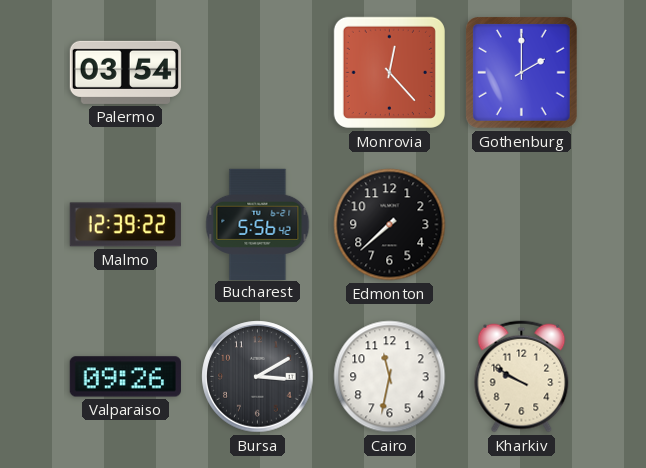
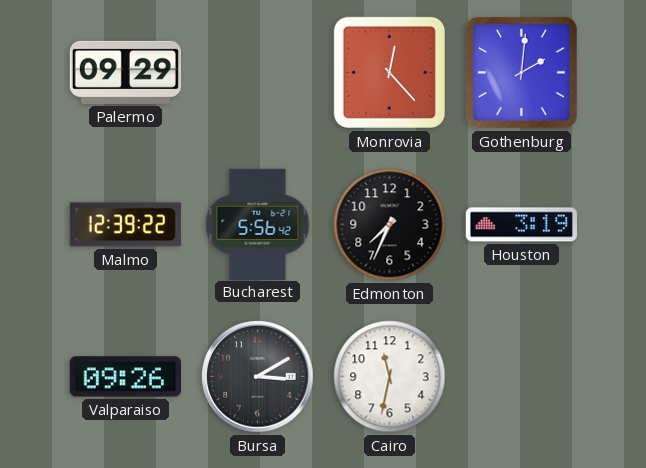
Palermo: 03:54 -> 09:29 (125, 72)
Gothenburg: 2:00 -> 2:01 (521, 72)
Edmonton: 7:38 -> 7:34 (390, 225)
Houston: none -> 3:19 (521, 225)
Kharkiv: 9:50 -> none (522, 377)
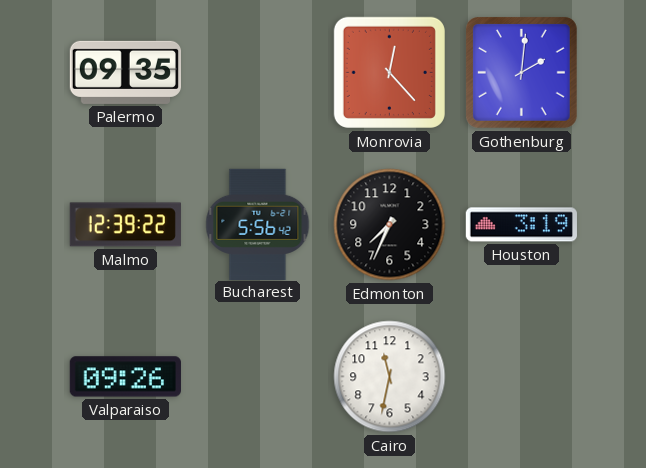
Palermo: 09:29 -> 09:35 (125, 72)
Bursa: 3:10 -> none (258, 377)
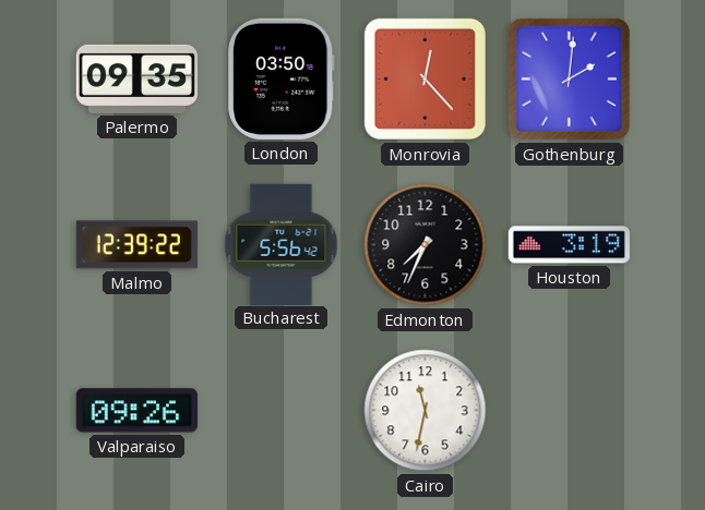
London: none -> 03:50 (282, 78)
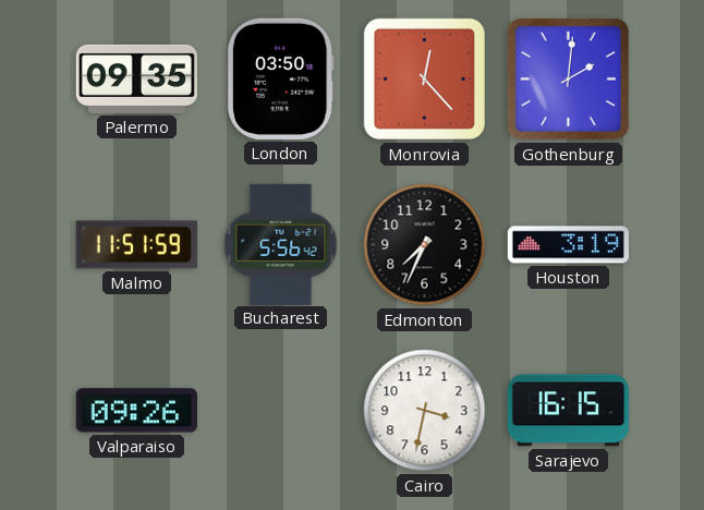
Malmo: 12:39 -> 11:51 (136, 245)
Cairo: 11:32 -> 3:32 (425, 411)
Sarajevo: none -> 16:15 (568, 411)
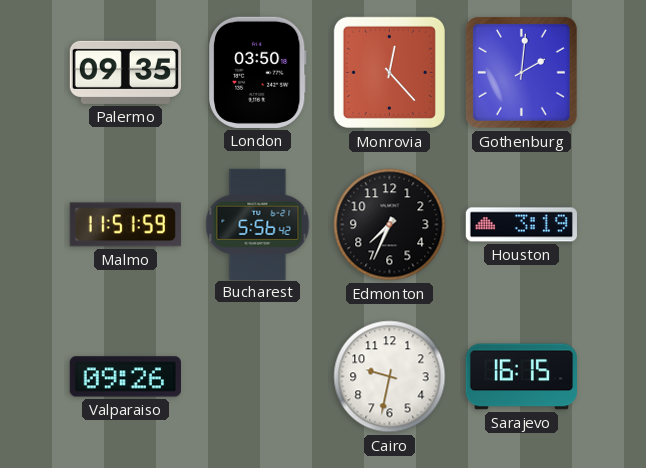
Cairo: 3:32 -> 9:32 (390, 377)
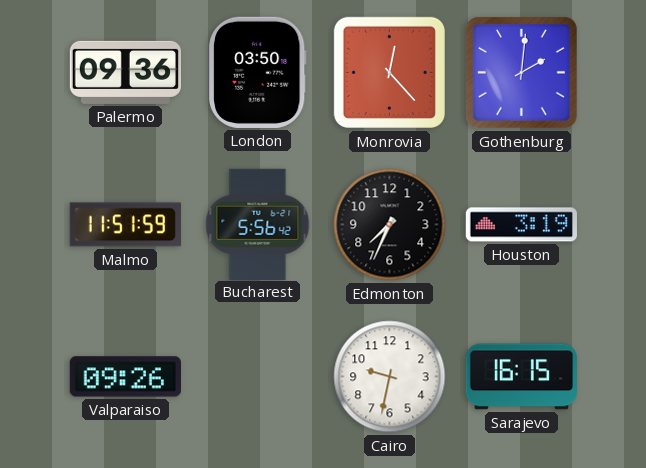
Palermo: 09:35 -> 09:36 (125, 72)
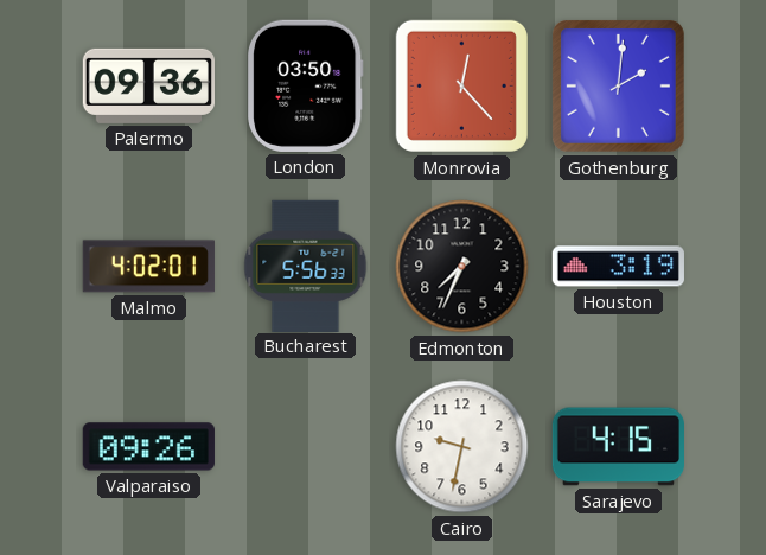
Malmo: 11:51 -> 4:02 (148, 267)
Bucharest: 5:56:42 -> 5:56:33 (306, 266)
Sarajevo: 16:15 -> 4:15 (618, 447)
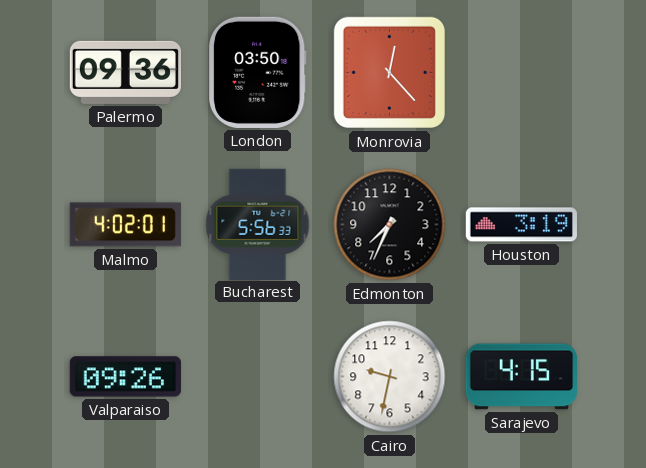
Gothenburg: 2:01 -> none (618, 85)
